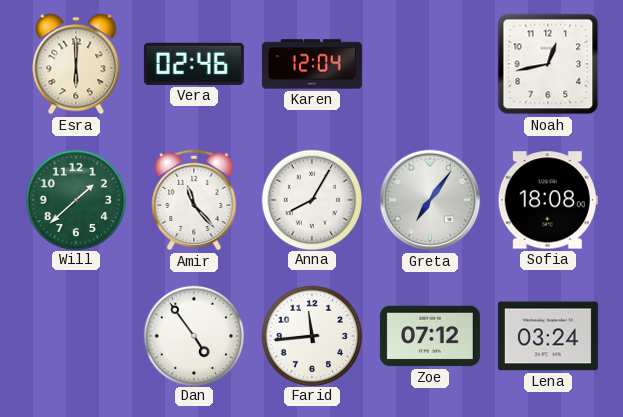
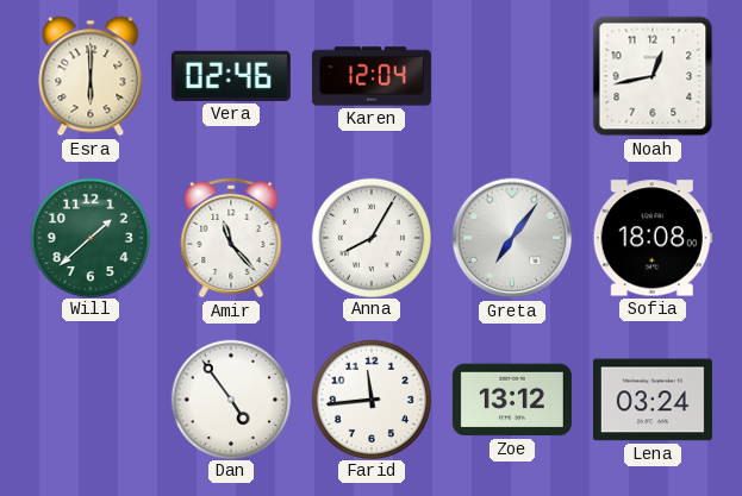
Zoe: 07:12 -> 13:12 (512, 400)
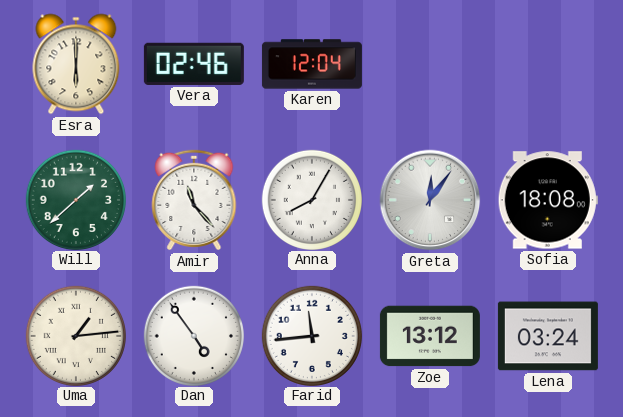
Noah: 12:43 -> none (653, 76)
Greta: 7:06 -> 12:06 (430, 200)
Uma: none -> 1:14 (75, 335)
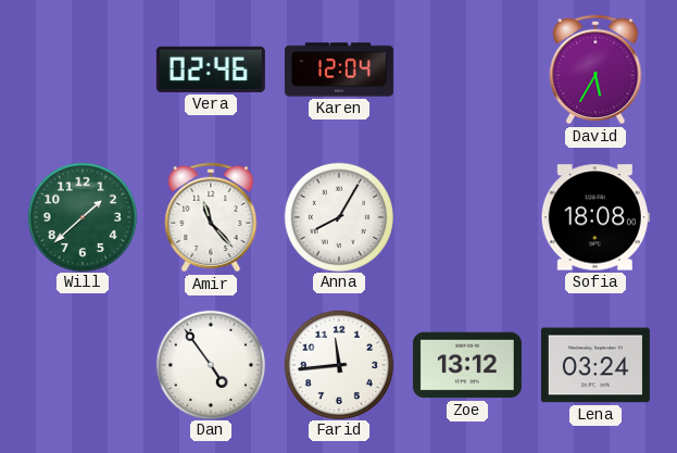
Esra: 6:00 -> none (76, 64)
David: none -> 5:35 (595, 70)
Greta: 12:06 -> none (430, 200)
Uma: 1:14 -> none (75, 335)
